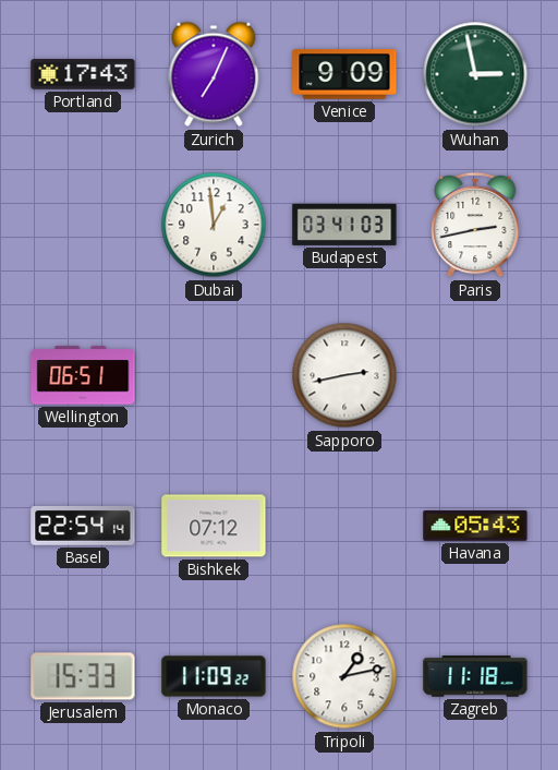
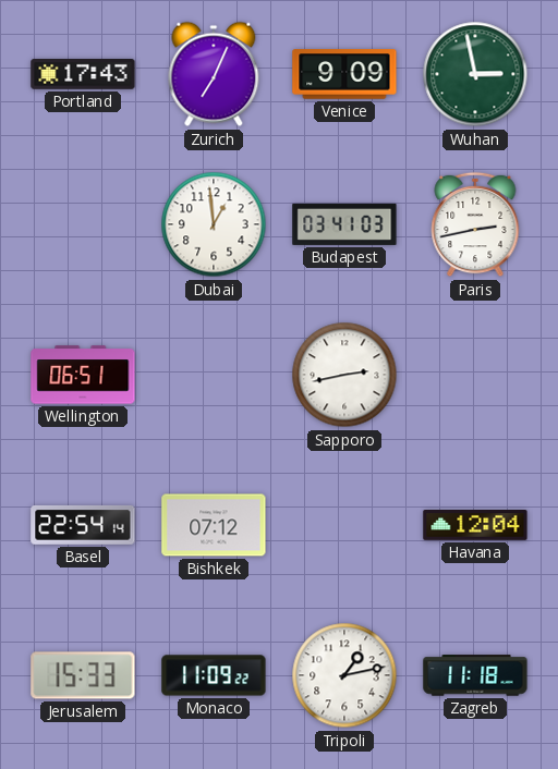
Havana: 05:43 -> 12:04 (475, 526)
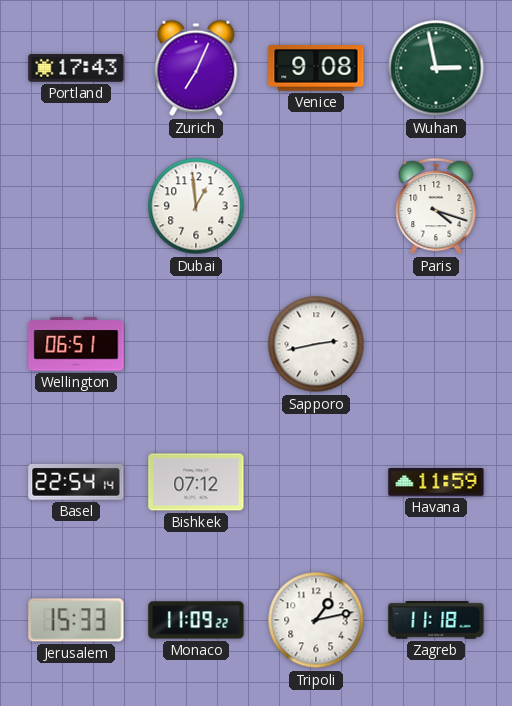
Venice: 9:09 -> 9:08 (316, 68)
Budapest: 03:41 -> none (344, 224)
Paris: 2:43 -> 4:18 (436, 206)
Havana: 12:04 -> 11:59 (436, 483)
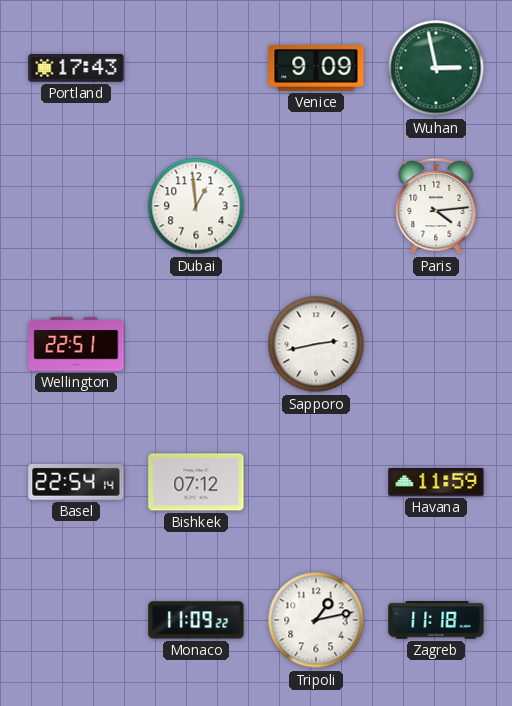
Zurich: 7:04 -> none (196, 68)
Venice: 9:08 -> 9:09 (316, 68)
Paris: 4:18 -> 4:14 (436, 206)
Wellington: 06:51 -> 22:51 (76, 344)
Jerusalem: 15:33 -> none (76, 620)
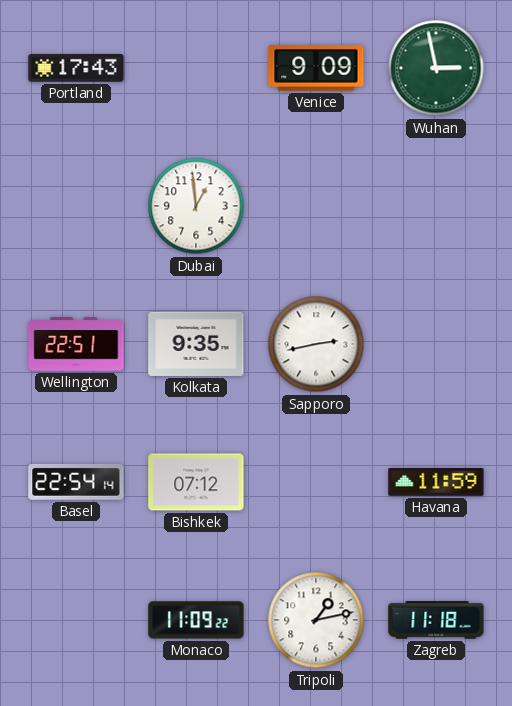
Paris: 4:14 -> none (436, 206)
Kolkata: none -> 9:35 (196, 344)
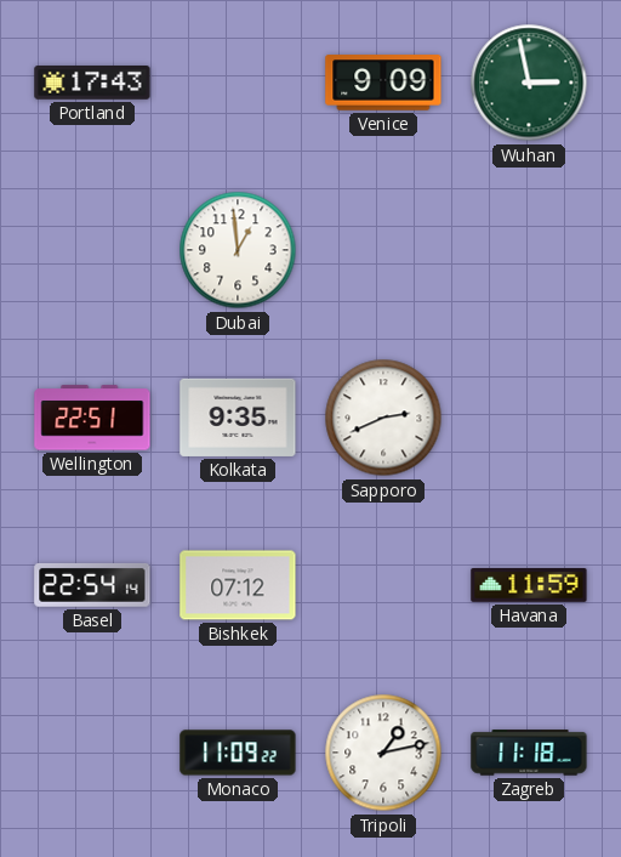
Sapporo: 2:43 -> 2:41 (383, 418)
